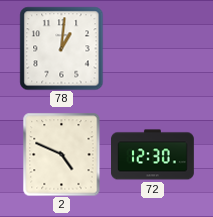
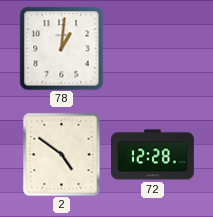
2: 4:49 -> 4:51 (62, 154)
72: 12:30 -> 12:28 (153, 155)
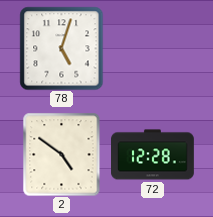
78: 1:01 -> 5:03 (61, 48)
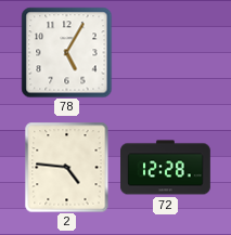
78: 5:03 -> 5:05 (66, 52)
2: 4:51 -> 4:46 (67, 167)
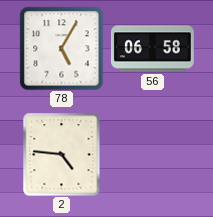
56: none -> 06:58 (153, 49)
72: 12:28 -> none (166, 168)
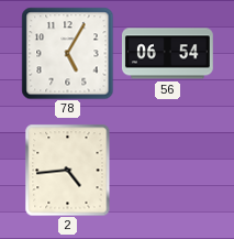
56: 06:58 -> 06:54 (168, 54)
2: 4:46 -> 4:44 (68, 170)
